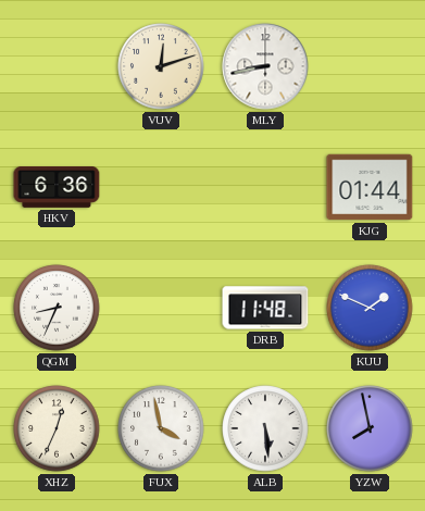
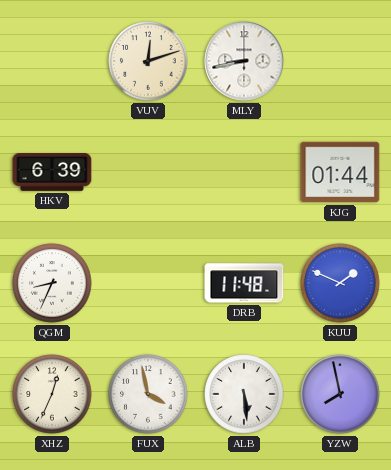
HKV: 6:36 -> 6:39 (52, 173)
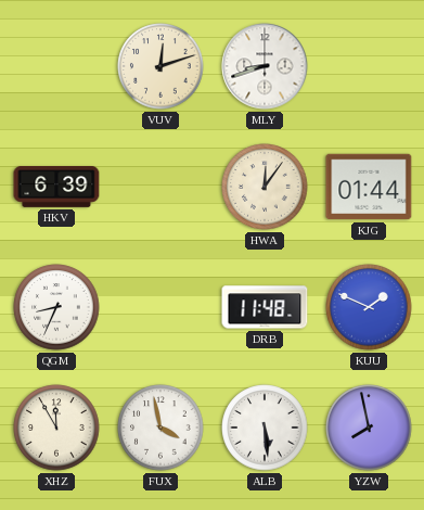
MLY: 8:43 -> 8:42 (265, 66)
HWA: none -> 12:06 (265, 187)
XHZ: 12:34 -> 11:55 (56, 428)
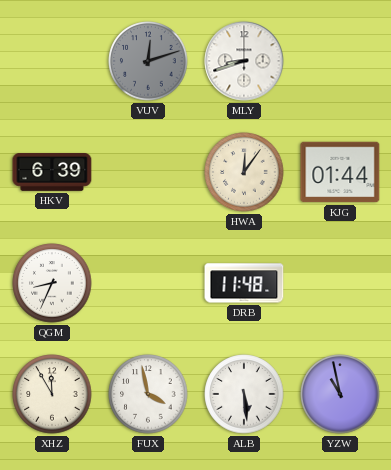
VUV dial: cream -> grey (148, 61)
KUU: 1:49 -> none (369, 307)
YZW: 7:58 -> 10:58 (340, 394)
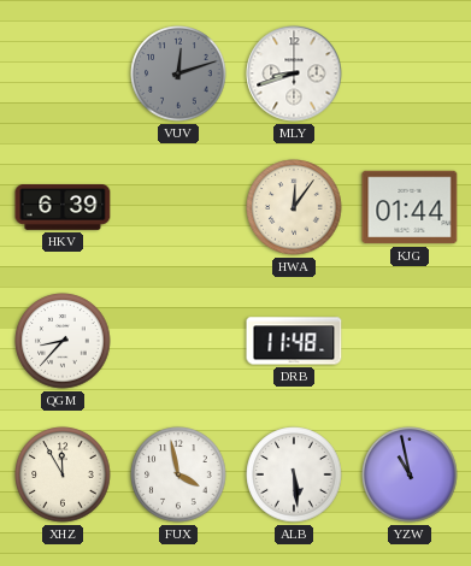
QGM: 8:34 -> 8:37 (63, 341)
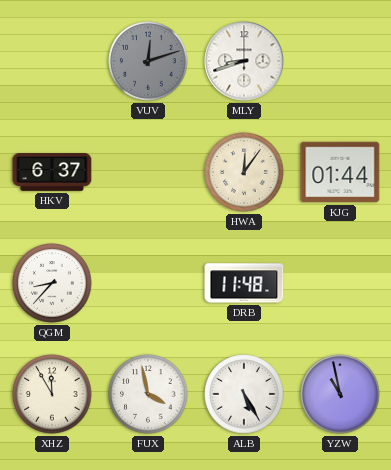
HKV: 6:39 -> 6:37 (52, 173)
ALB: 5:29 -> 5:25 (244, 394)
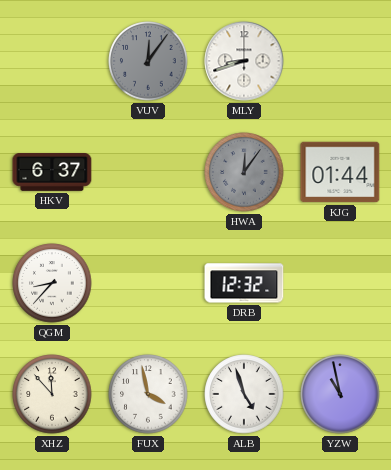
VUV: 12:12 -> 12:06 (148, 61)
HWA dial: cream -> grey (244, 172)
DRB: 11:48 -> 12:32 (244, 283)
XHZ: 11:55 -> 11:53 (52, 394)
ALB: 5:25 -> 4:57 (244, 394)
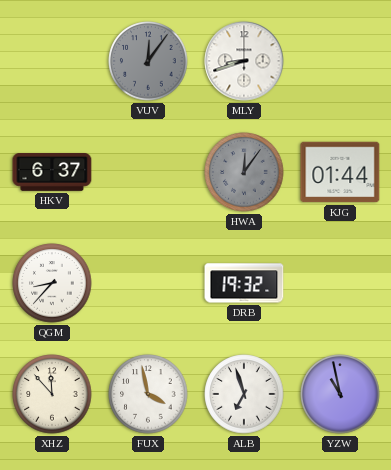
DRB: 12:32 -> 19:32 (244, 283)
ALB: 4:57 -> 6:57 (244, 394)
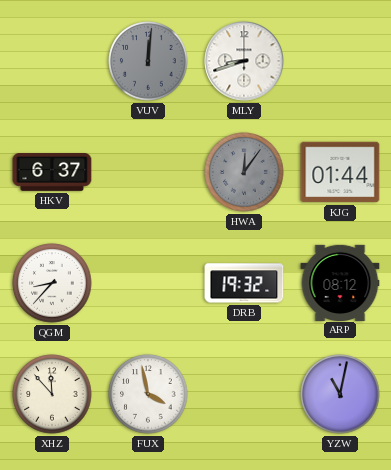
VUV: 12:06 -> 12:01 (148, 61)
ARP: none -> 08:12 (340, 282)
ALB: 6:57 -> none (244, 394)
YZW: 10:58 -> 11:02 (340, 394)
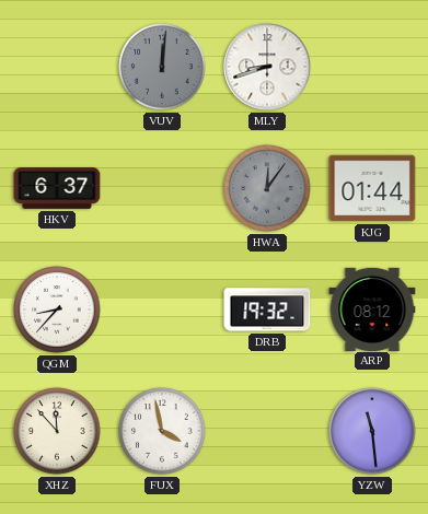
YZW: 11:02 -> 11:29 (372, 431)
